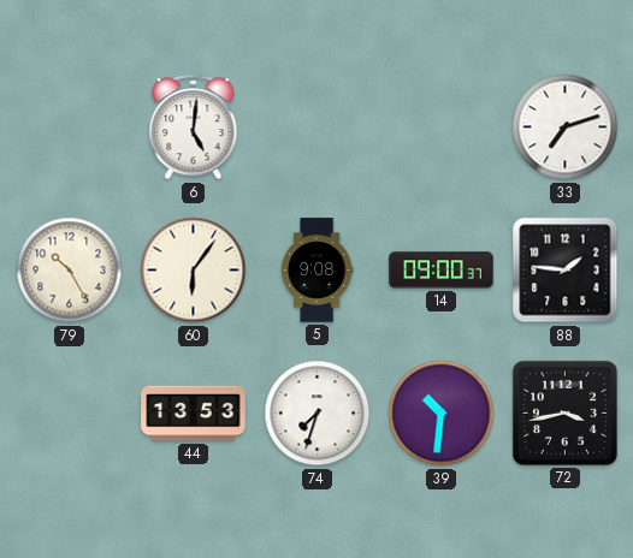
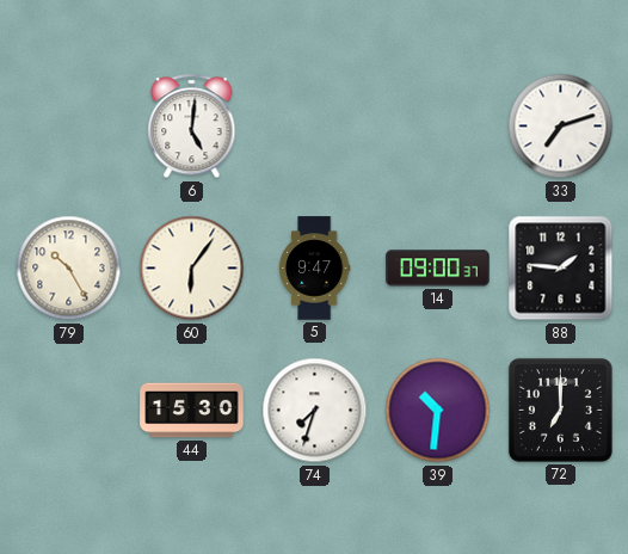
5: 9:08 -> 9:47 (314, 269)
44: 13:53 -> 15:30 (192, 411)
72: 3:43 -> 7:00 (560, 410)
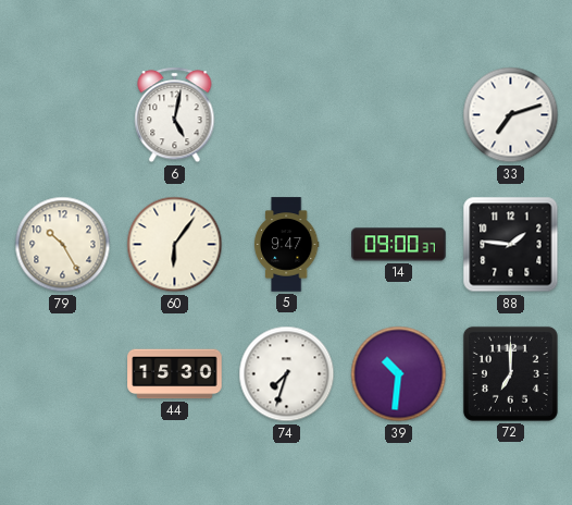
6: 5:01 -> 5:02 (175, 115)
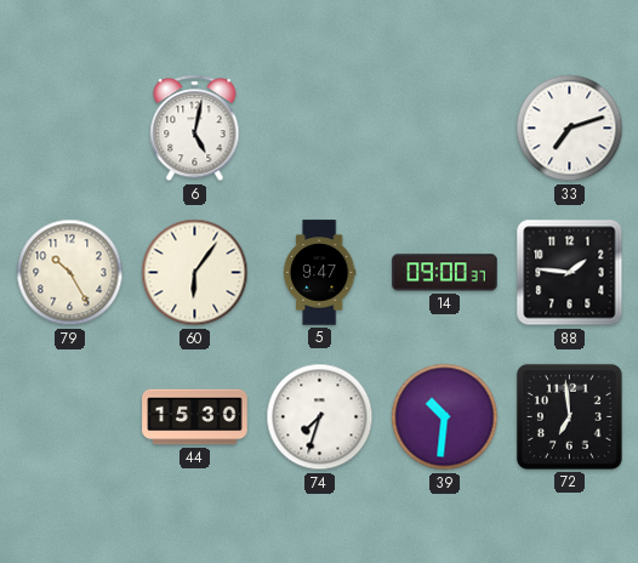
72: 7:00 -> 6:59 (569, 416)
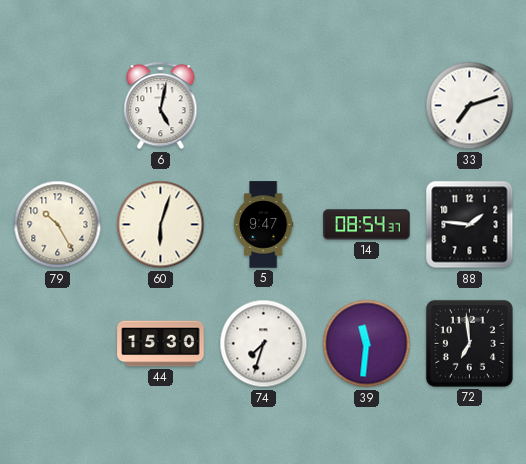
60: 6:06 -> 6:03 (161, 225)
14: 09:00 -> 08:54 (367, 225)
39: 10:31 -> 11:31 (367, 344)
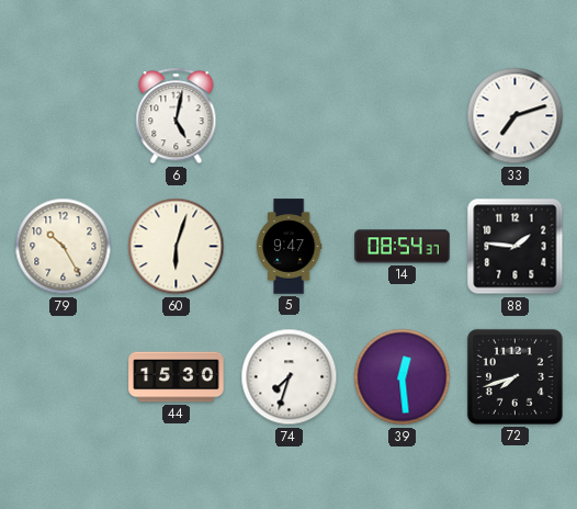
39: 11:31 -> 12:29 (403, 377)
72: 6:59 -> 7:42 (514, 376)
